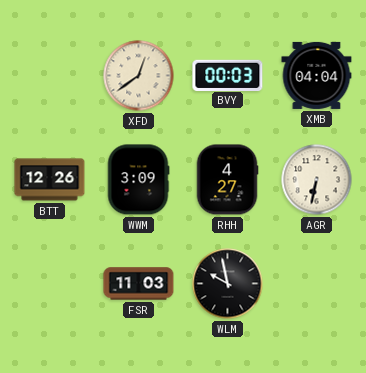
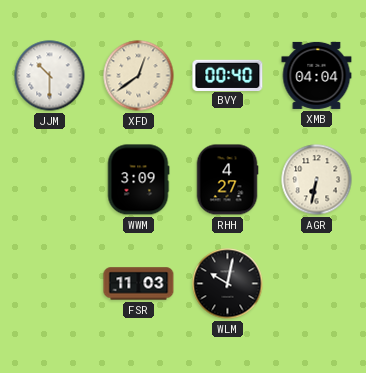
JJM: none -> 10:30 (50, 76)
BVY: 00:03 -> 00:40 (228, 75)
BTT: 12:26 -> none (50, 180)
WLM: 9:58 -> 10:02 (228, 284)
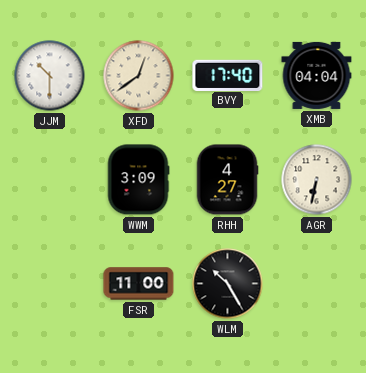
BVY: 00:40 -> 17:40 (228, 75)
FSR: 11:03 -> 11:00 (139, 284)
WLM: 10:02 -> 10:25 (228, 284)
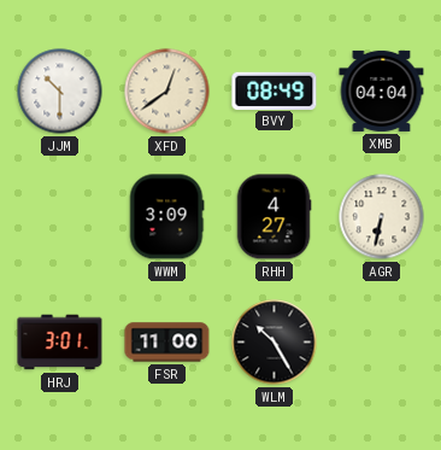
BVY: 17:40 -> 08:49 (275, 90)
HRJ: none -> 3:01 (60, 343)
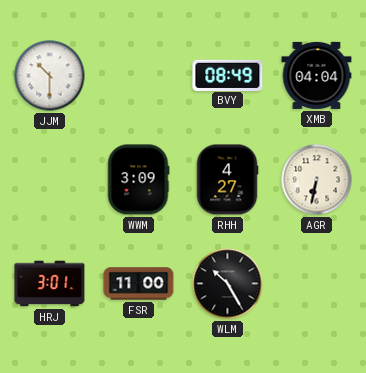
XFD: 12:39 -> none (167, 92)
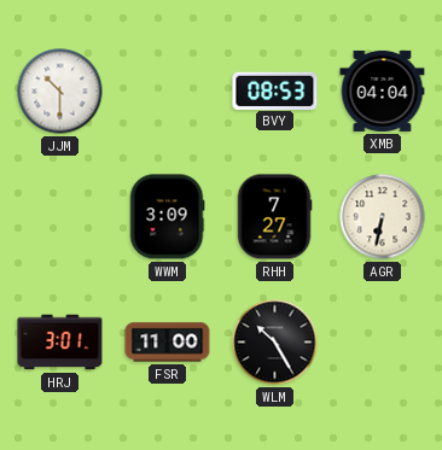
BVY: 08:49 -> 08:53 (275, 90)
RHH: 4:27 -> 7:27 (274, 217)
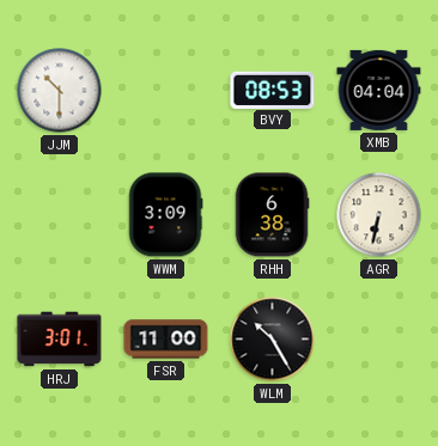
RHH: 7:27 -> 6:38 (272, 215)
